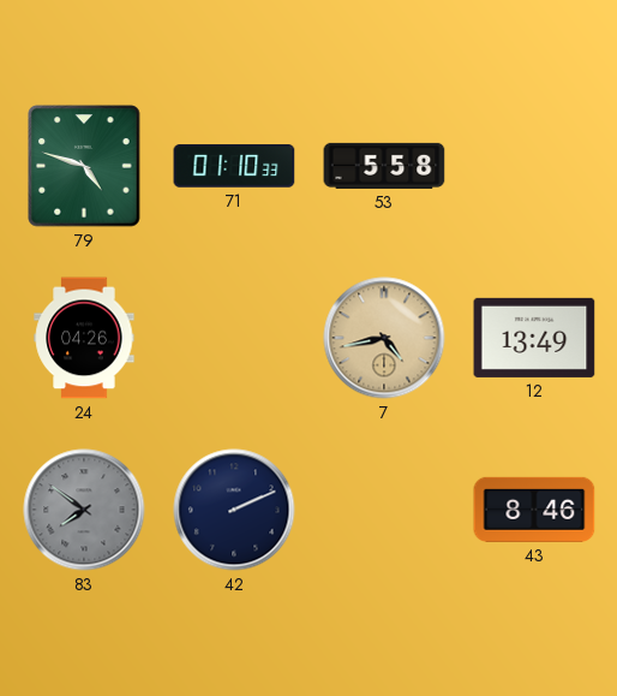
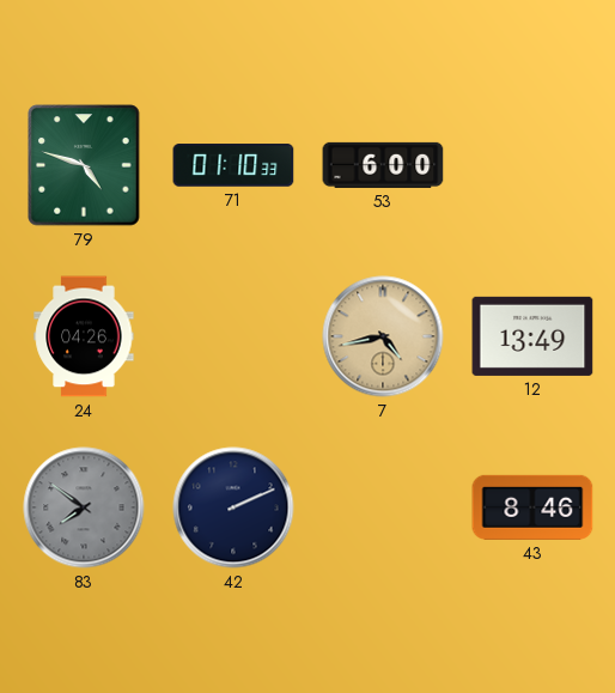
53: 5:58 -> 6:00 (383, 165)
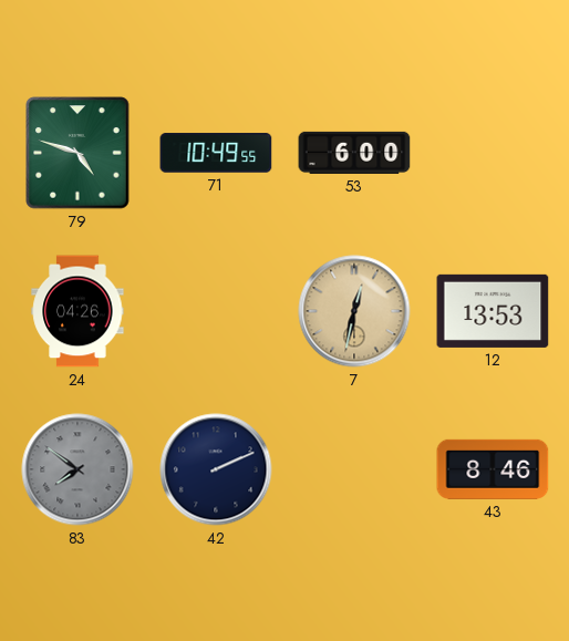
71: 01:10 -> 10:49 (216, 153)
7: 4:43 -> 12:32 (354, 311)
12: 13:49 -> 13:53 (493, 311)
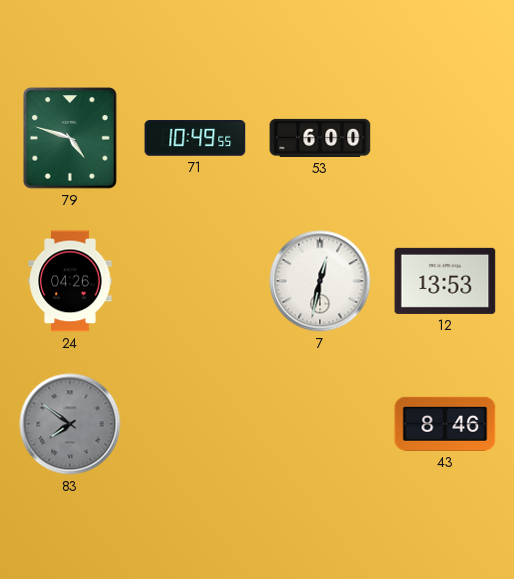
7 dial: champagne -> white (320, 281)
42: 2:11 -> none (216, 469)
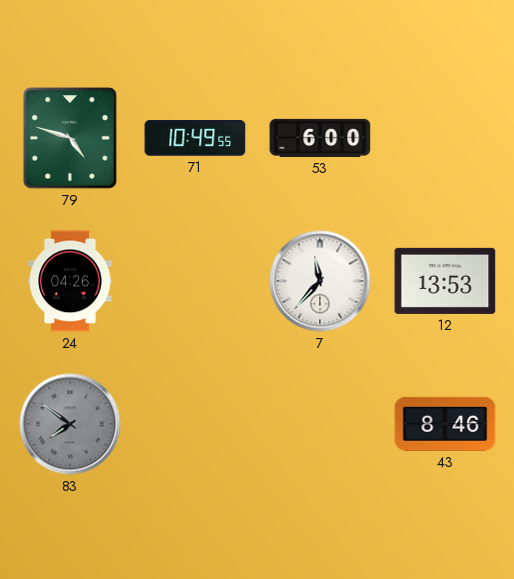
7: 12:32 -> 11:37 (320, 281)
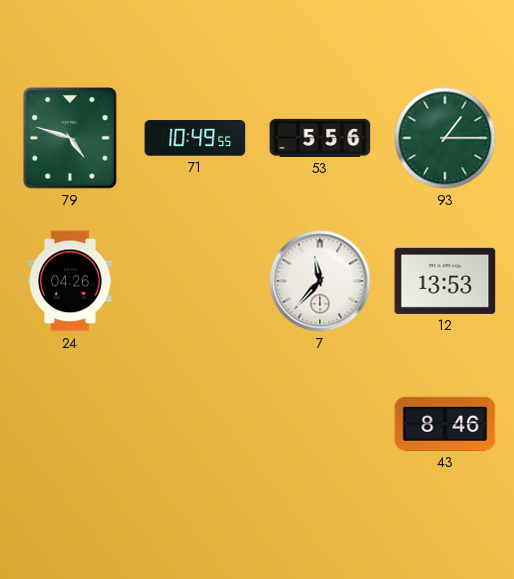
53: 6:00 -> 5:56 (320, 138)
93: none -> 1:15 (445, 138)
83: 7:51 -> none (70, 424)
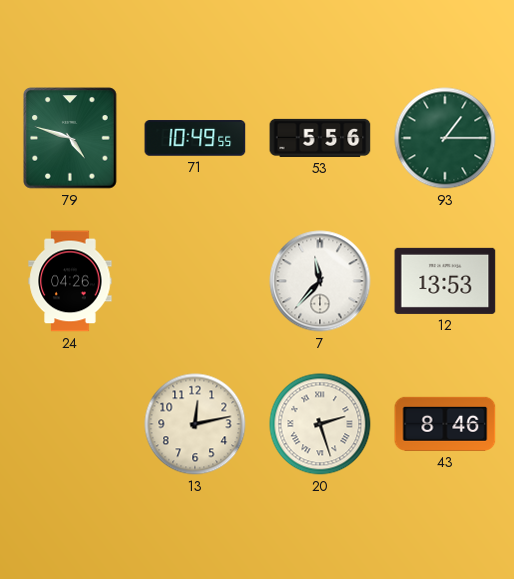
13: none -> 12:13 (195, 424)
20: none -> 2:27 (320, 424)
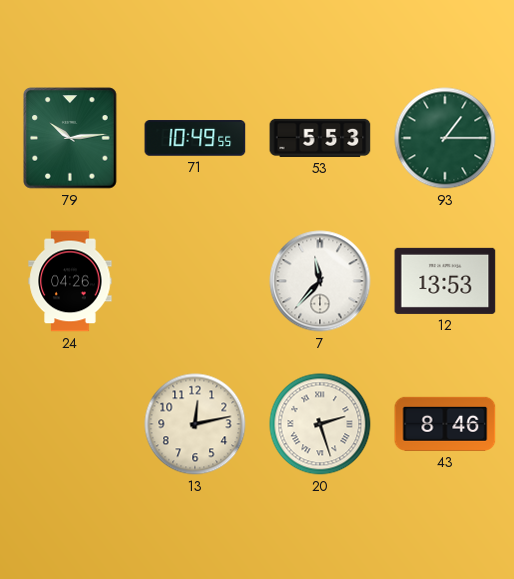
79: 4:48 -> 10:14 (70, 138)
53: 5:56 -> 5:53 (320, 138)
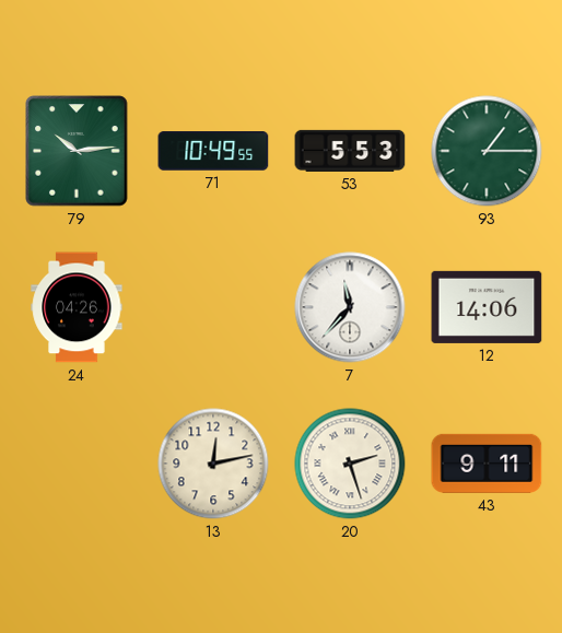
12: 13:53 -> 14:06 (487, 307)
43: 8:46 -> 9:11 (487, 464)
